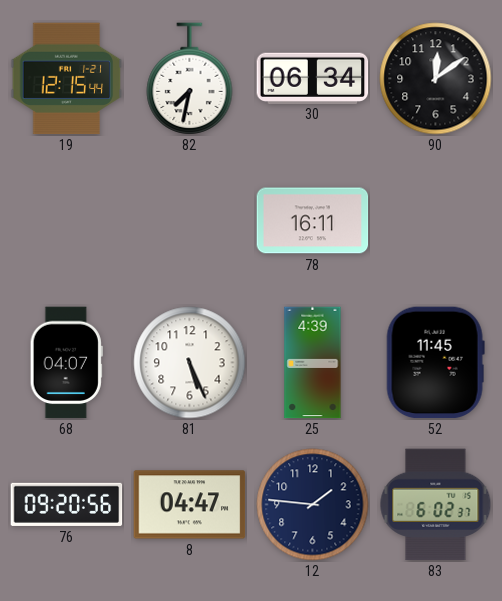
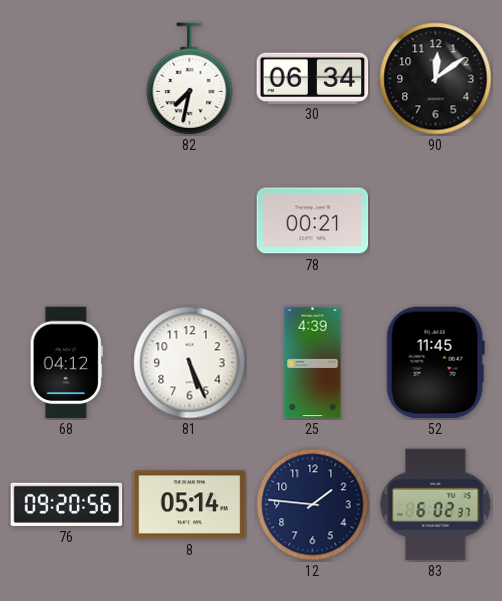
19: 12:15 -> none (67, 79)
78: 16:11 -> 00:21 (313, 221)
68: 04:07 -> 04:12 (66, 363)
8: 04:47 -> 05:14 (190, 505)
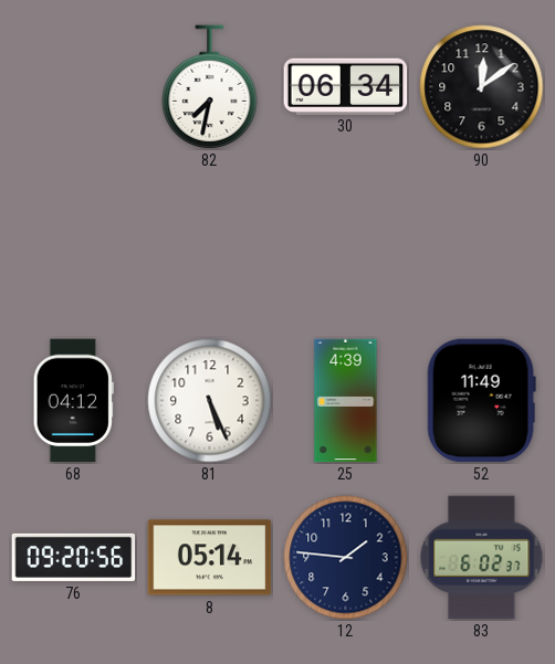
78: 00:21 -> none (313, 221)
52: 11:45 -> 11:49 (481, 401)
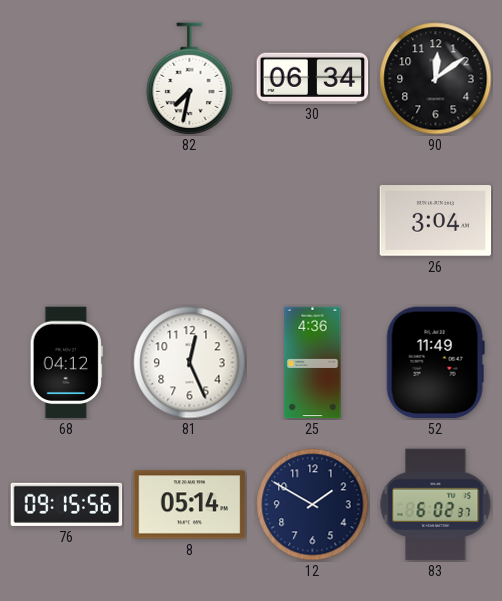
26: none -> 3:04 (436, 221)
81: 5:26 -> 12:26 (190, 363)
25: 4:39 -> 4:36 (313, 363)
76: 09:20 -> 09:15 (67, 504)
12: 1:46 -> 1:50 (313, 505)
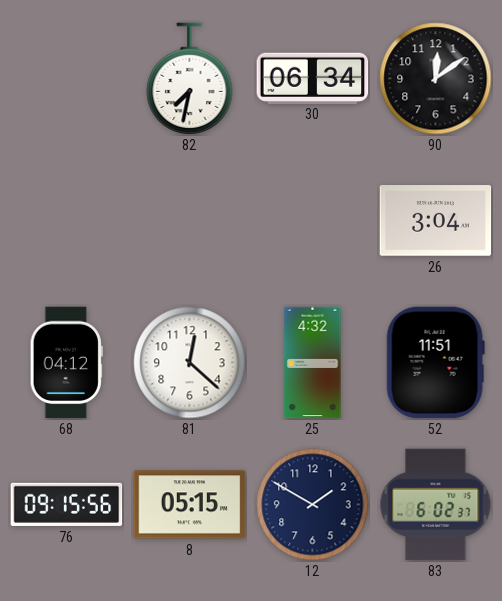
81: 12:26 -> 12:22 (190, 363)
25: 4:36 -> 4:32 (313, 363)
52: 11:49 -> 11:51 (435, 363)
8: 05:14 -> 05:15 (190, 505)
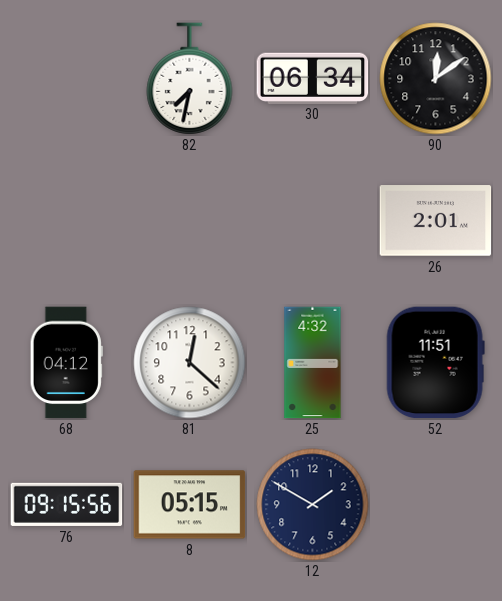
26: 3:04 -> 2:01 (436, 221)
83: 6:02 -> none (436, 505)
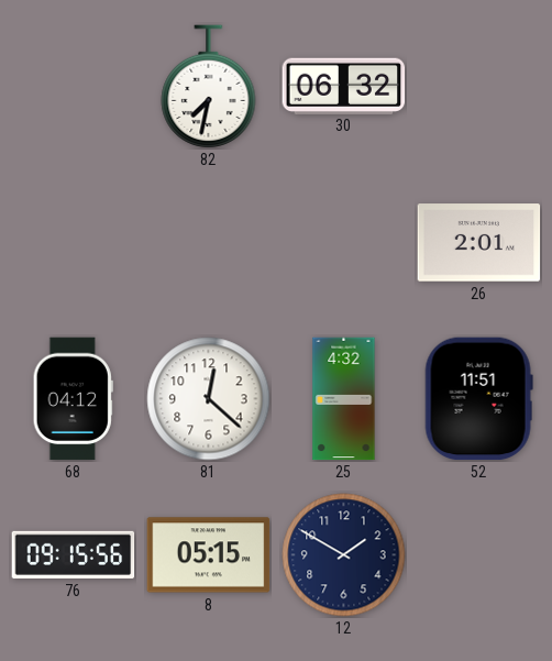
30: 06:34 -> 06:32 (344, 86)
90: 12:09 -> none (436, 79)
